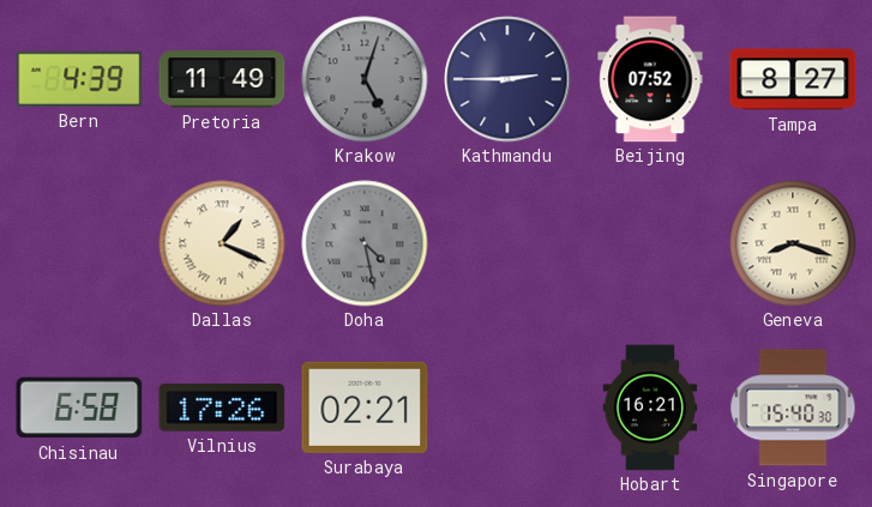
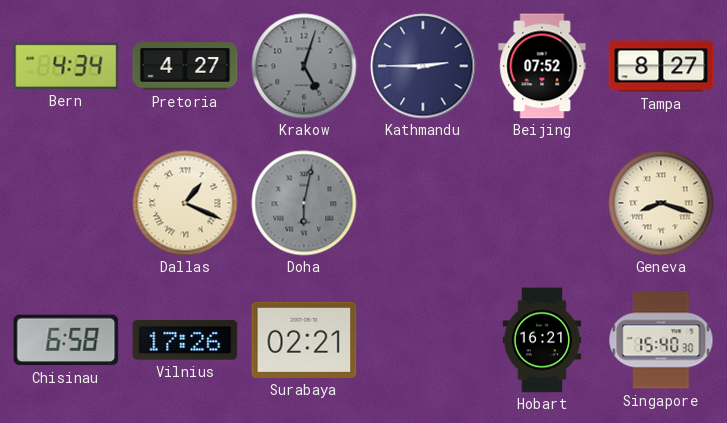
Bern: 4:39 -> 4:34 (66, 66)
Pretoria: 11:49 -> 4:27 (185, 66)
Doha: 4:28 -> 6:02 (304, 203)
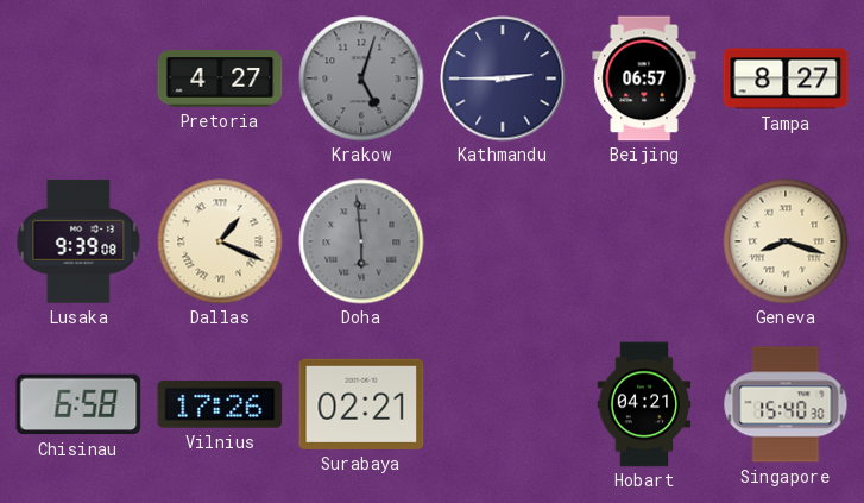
Bern: 4:34 -> none (66, 66)
Beijing: 07:52 -> 06:57 (644, 78)
Lusaka: none -> 9:39 (78, 241)
Doha: 6:02 -> 5:59 (361, 241)
Hobart: 16:21 -> 04:21 (644, 404)
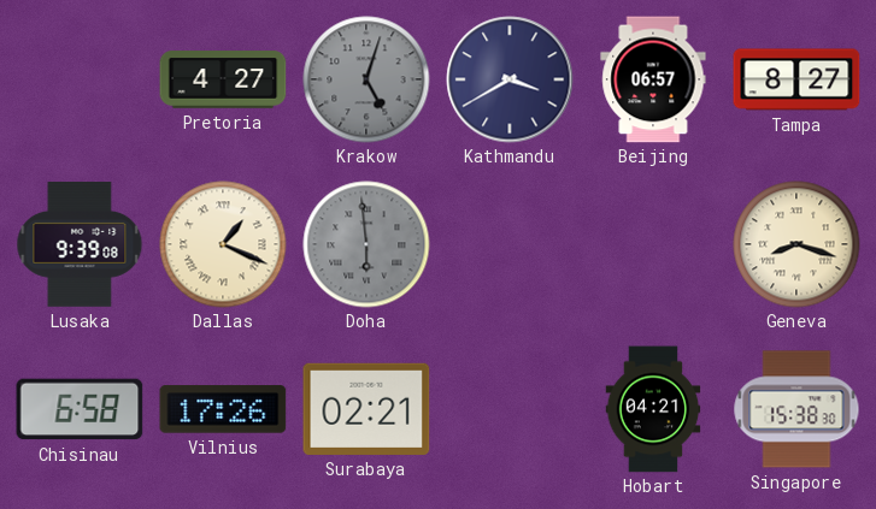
Kathmandu: 2:45 -> 3:40 (510, 79)
Singapore: 15:40 -> 15:38 (796, 409)
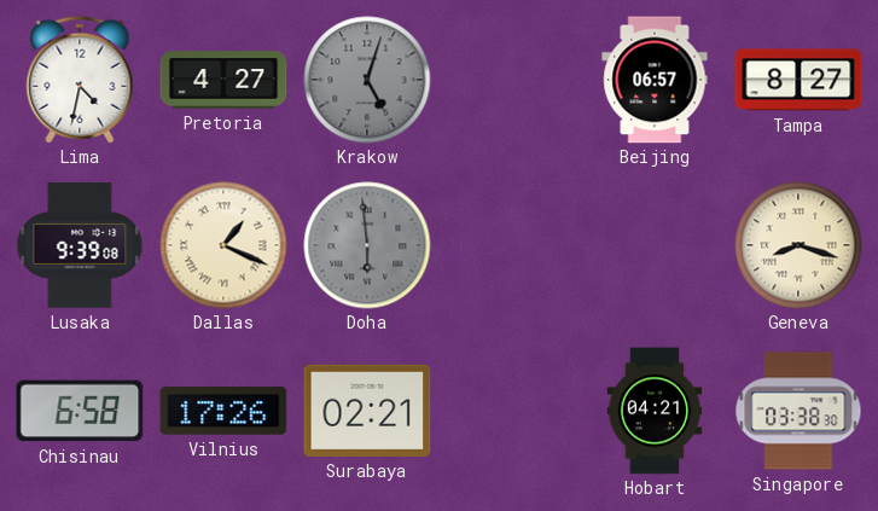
Lima: none -> 4:32 (80, 80)
Kathmandu: 3:40 -> none (510, 79)
Singapore: 15:38 -> 03:38 (798, 411)
